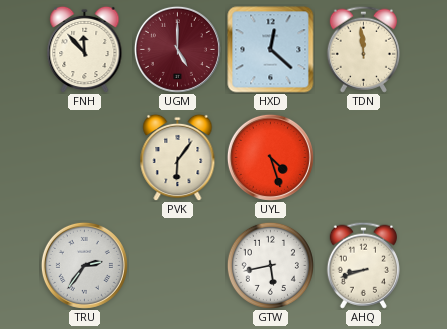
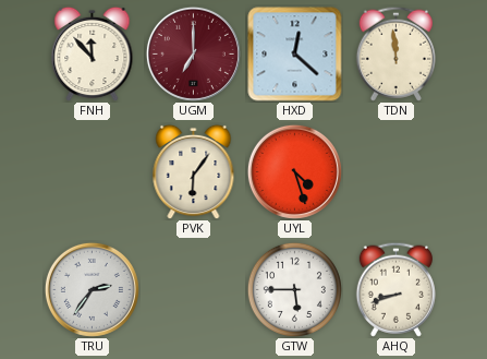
UGM: 5:00 -> 7:00 (193, 53)
GTW: 5:43 -> 5:45 (294, 289)
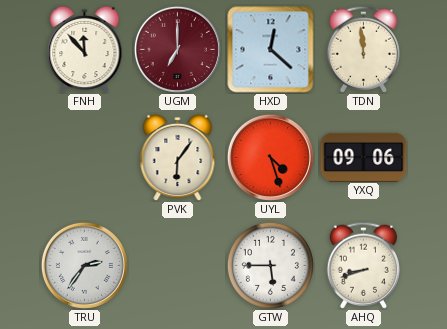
YXQ: none -> 09:06 (364, 157)
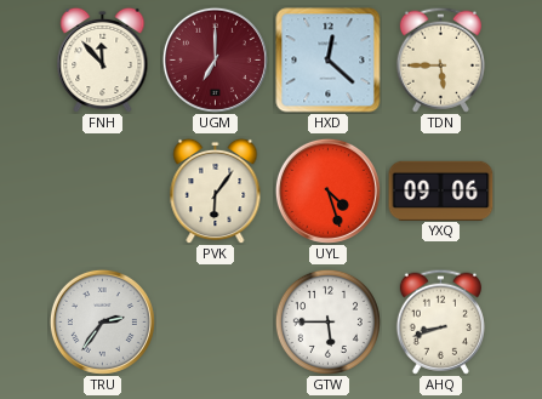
TDN: 11:59 -> 5:45 (440, 59)
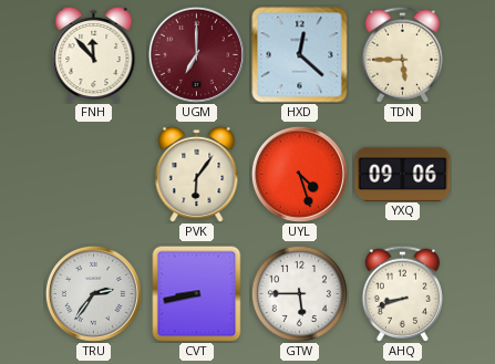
CVT: none -> 8:43 (197, 293)
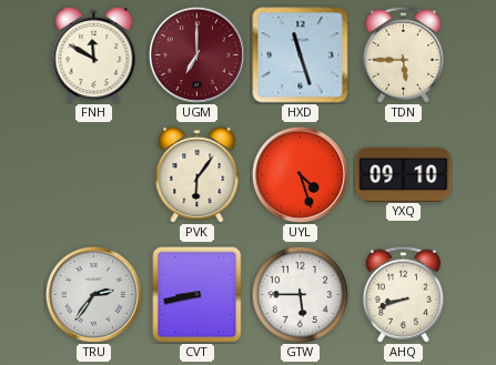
FNH: 11:53 -> 11:50 (94, 54)
HXD: 12:22 -> 11:27 (301, 55)
YXQ: 09:06 -> 09:10 (404, 174)
